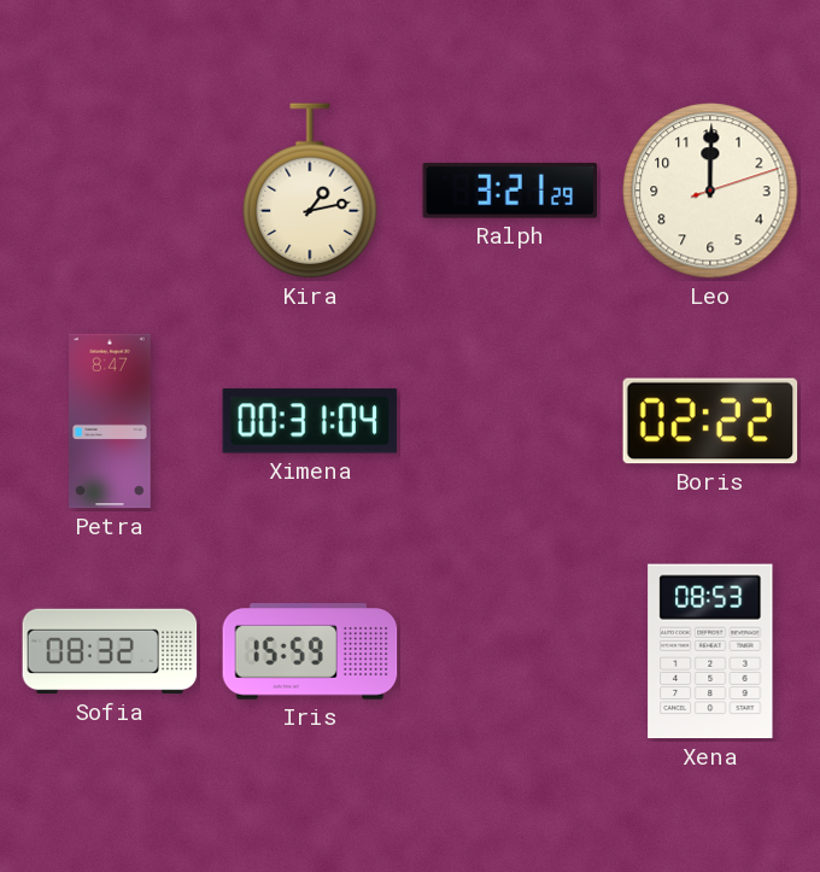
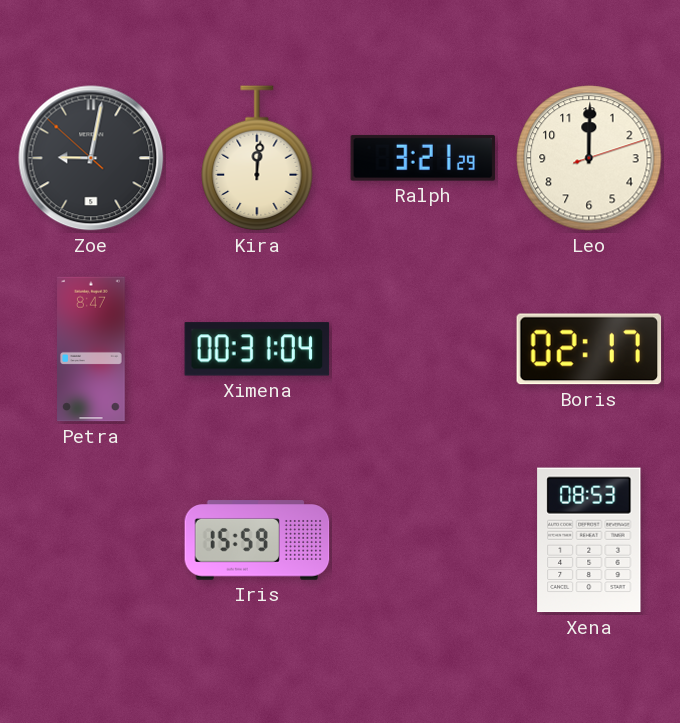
Zoe: none -> 9:01 (91, 158)
Kira: 1:13 -> 12:01 (257, 159)
Boris: 02:22 -> 02:17 (589, 349)
Sofia: 08:32 -> none (110, 651)
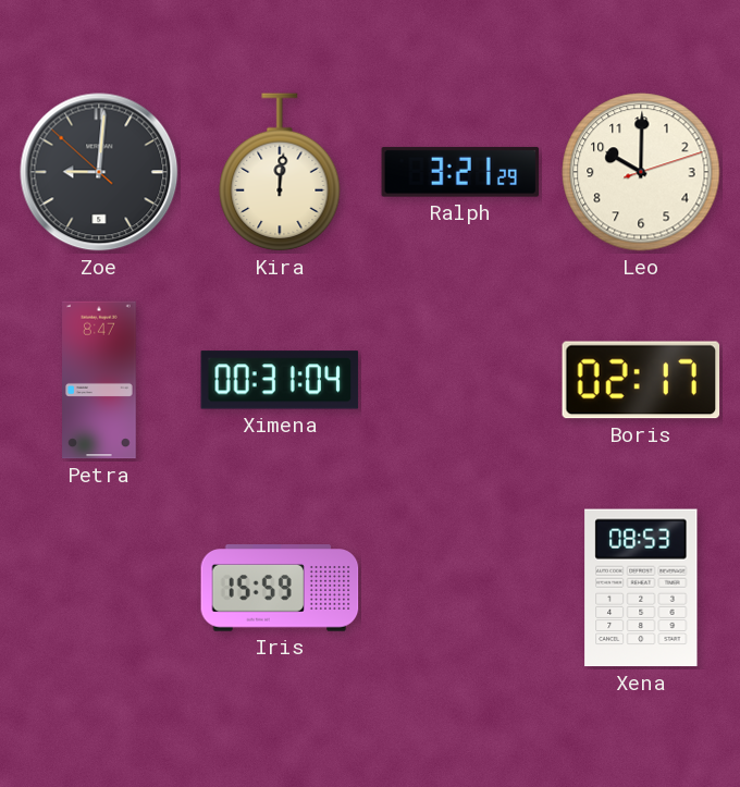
Zoe: 9:01 -> 9:00 (99, 172)
Leo: 12:00 -> 10:00 (641, 172)
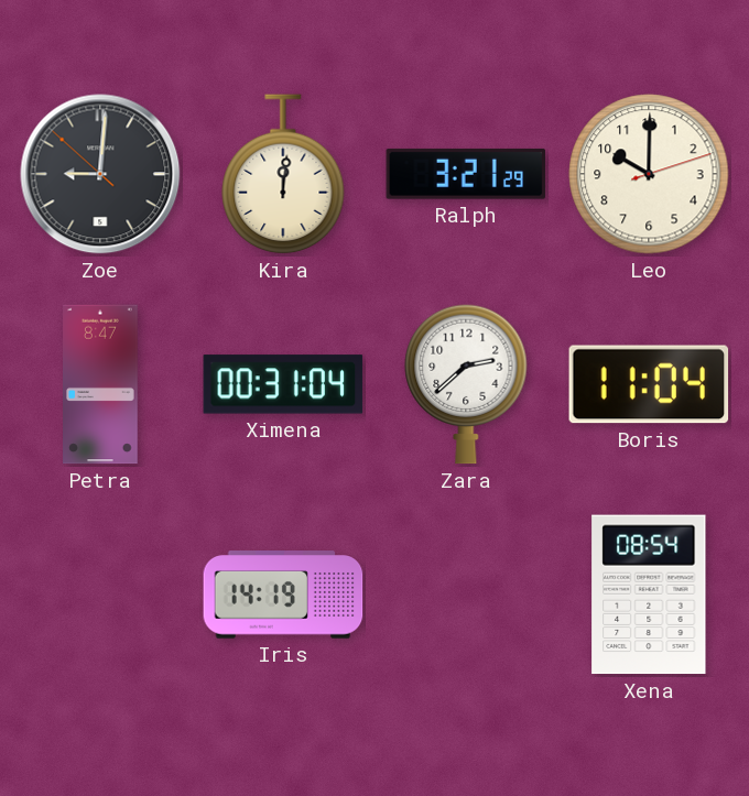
Zara: none -> 2:38 (466, 384)
Boris: 02:17 -> 11:04 (649, 384)
Iris: 15:59 -> 14:19 (283, 595)
Xena: 08:53 -> 08:54 (649, 595)
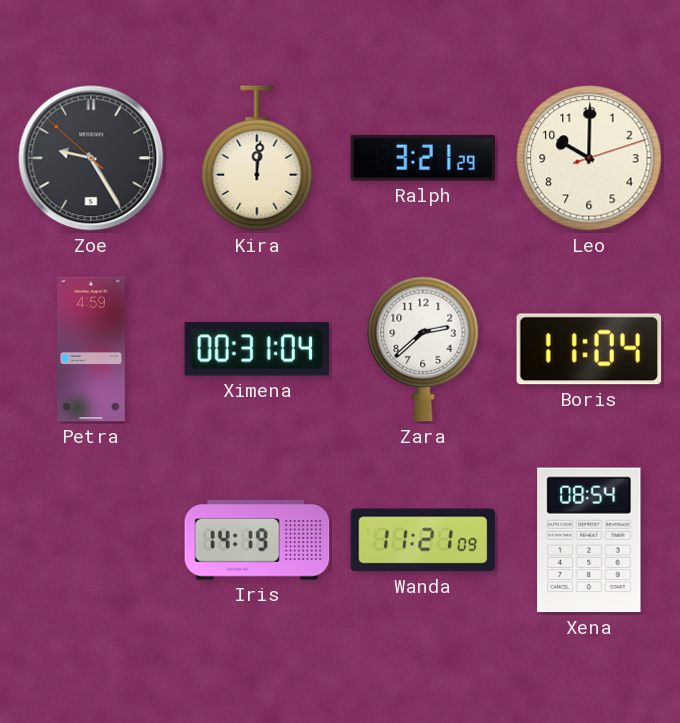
Zoe: 9:00 -> 9:24 (91, 158)
Petra: 8:47 -> 4:59 (91, 349)
Wanda: none -> 11:21 (423, 540)
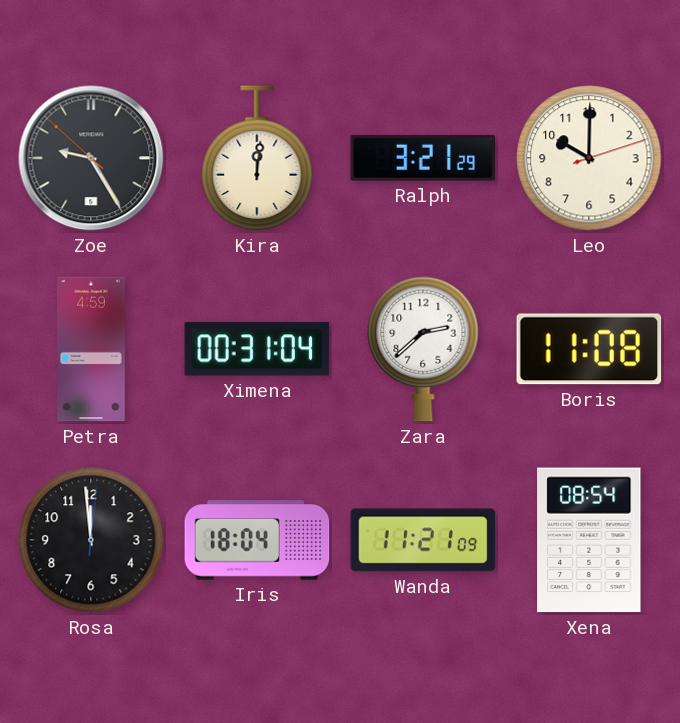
Boris: 11:04 -> 11:08 (589, 349)
Rosa: none -> 11:59 (91, 540)
Iris: 14:19 -> 18:04 (257, 540)
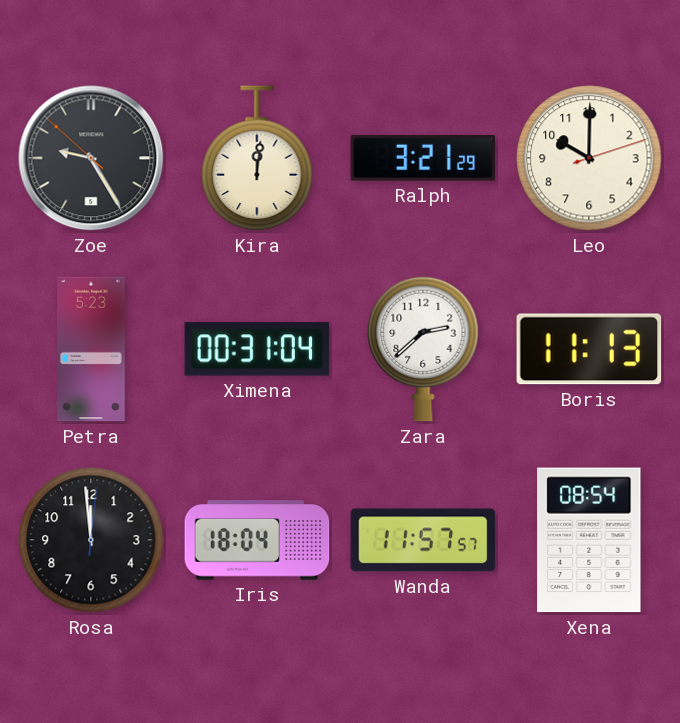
Petra: 4:59 -> 5:23 (91, 349)
Boris: 11:08 -> 11:13 (589, 349)
Wanda: 11:21 -> 11:57 (423, 540)
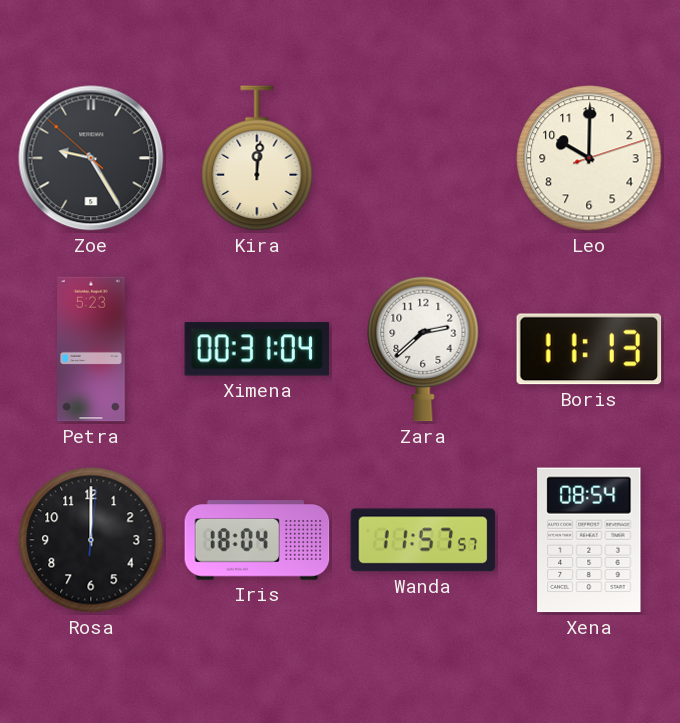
Ralph: 3:21 -> none (423, 158)
Rosa: 11:59 -> 12:00 (91, 540)
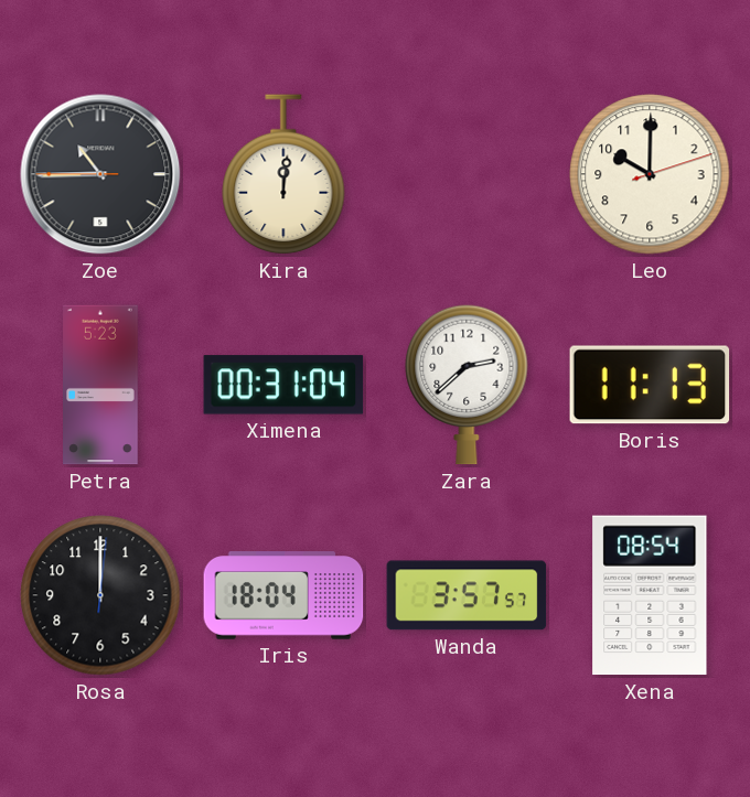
Zoe: 9:24 -> 10:44 (100, 174)
Wanda: 11:57 -> 3:57 (467, 595)
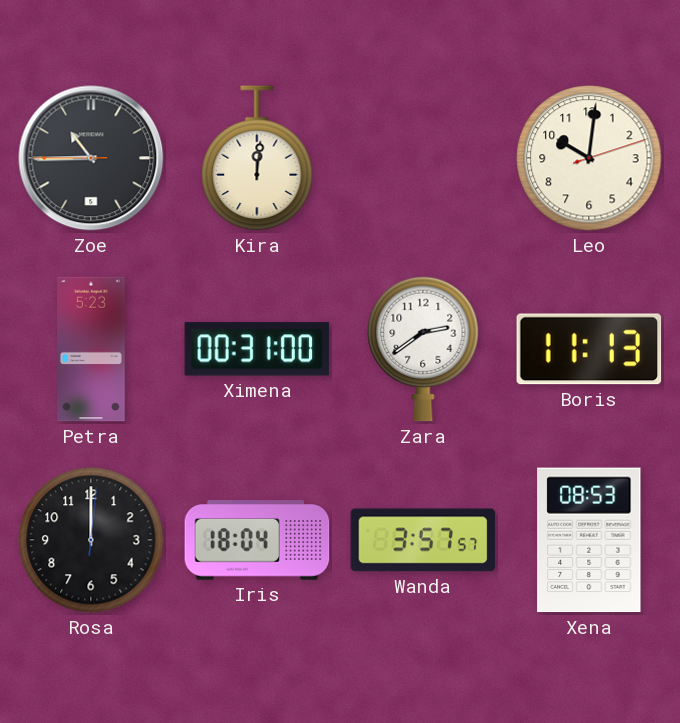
Leo: 10:00 -> 10:01 (589, 158)
Ximena: 00:31:04 -> 00:31:00 (257, 349)
Zara: 2:38 -> 2:39 (423, 349)
Xena: 08:54 -> 08:53 (589, 540)
